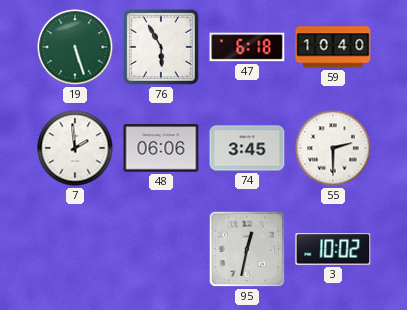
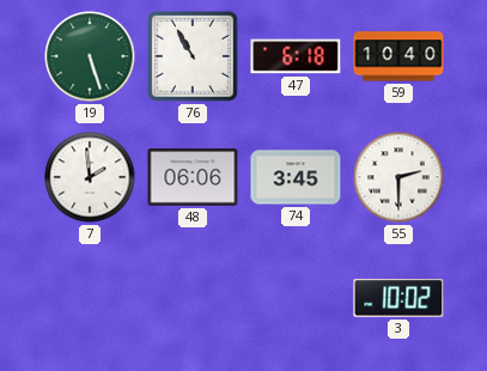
76: 5:55 -> 10:55 (194, 57)
95: 12:32 -> none (247, 249)
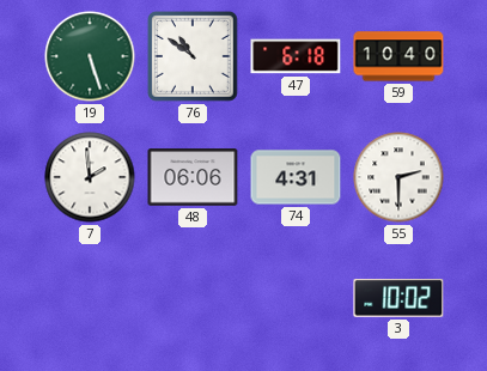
76: 10:55 -> 10:51 (194, 57)
74: 3:45 -> 4:31 (296, 177)
